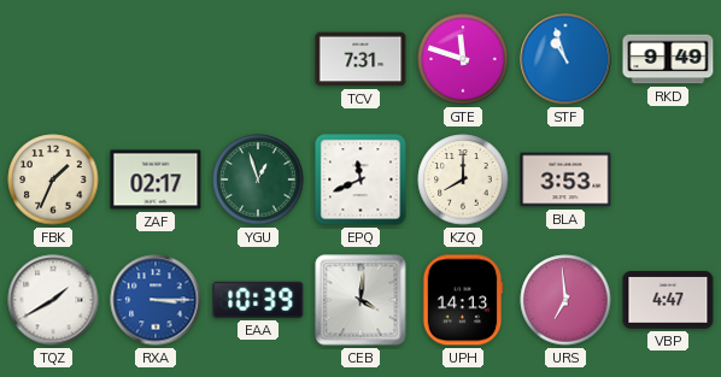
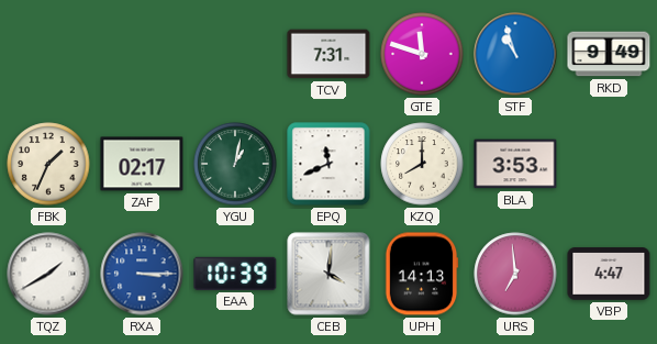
YGU: 12:57 -> 1:02 (235, 164)
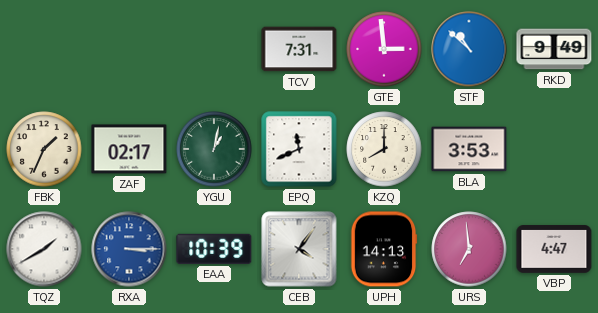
GTE: 11:48 -> 2:59 (384, 49)
STF: 10:57 -> 10:52 (469, 49)
CEB: 4:01 -> 4:06 (299, 249)
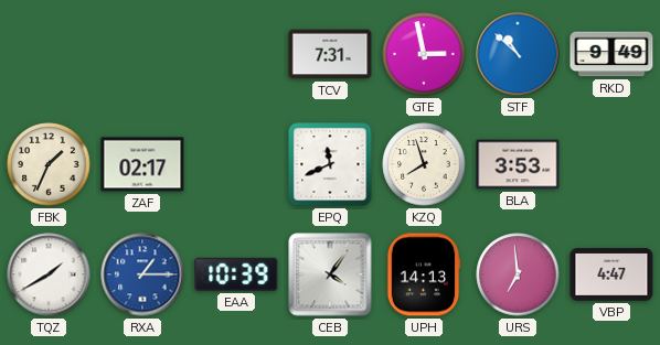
GTE: 2:59 -> 2:58 (424, 54)
YGU: 1:02 -> none (214, 149)
KZQ: 8:00 -> 7:57 (424, 164)
RXA: 3:15 -> 1:15 (142, 274)
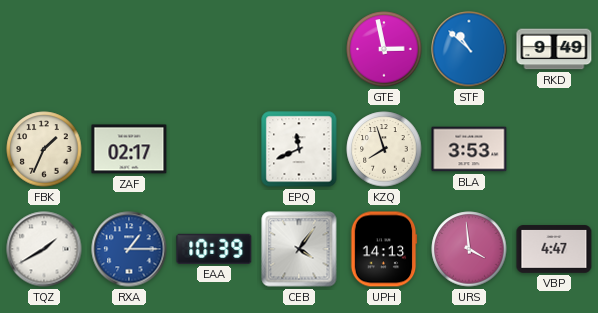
TCV: 7:31 -> none (330, 54)
URS: 6:59 -> 3:59 (469, 249)
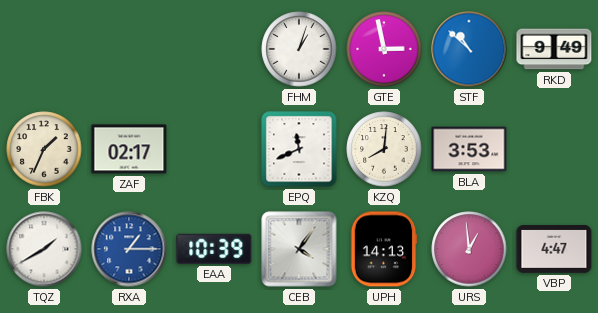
FHM: none -> 1:03 (299, 49)
KZQ: 7:57 -> 8:01 (384, 149)
URS: 3:59 -> 12:59 (469, 249)
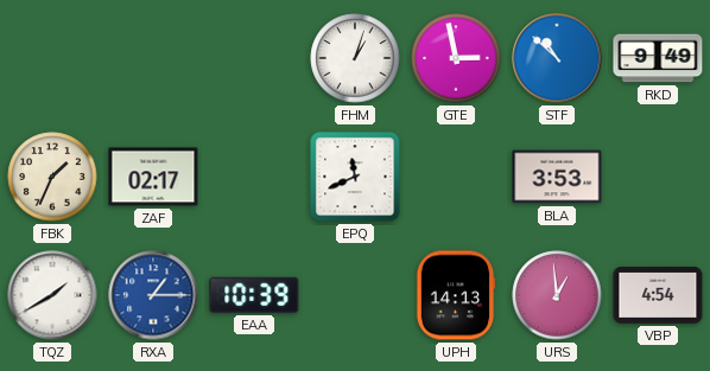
KZQ: 8:01 -> none (384, 149)
CEB: 4:06 -> none (299, 249)
VBP: 4:47 -> 4:54 (658, 295)
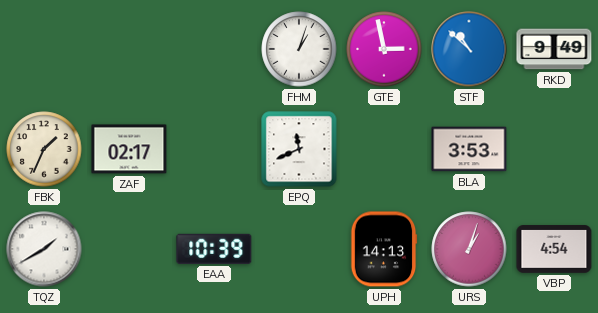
RXA: 1:15 -> none (153, 295)
URS: 12:59 -> 1:03 (469, 249)
